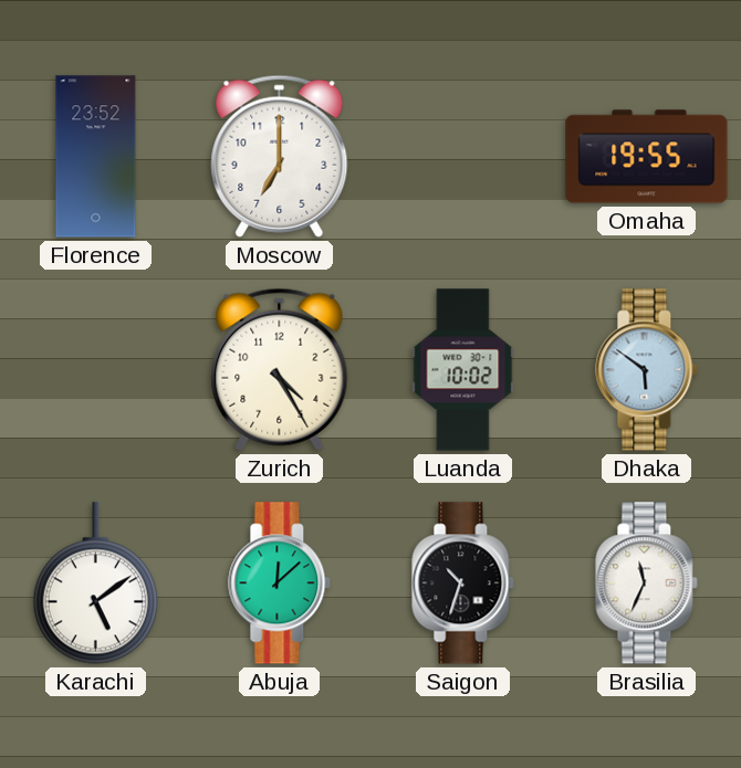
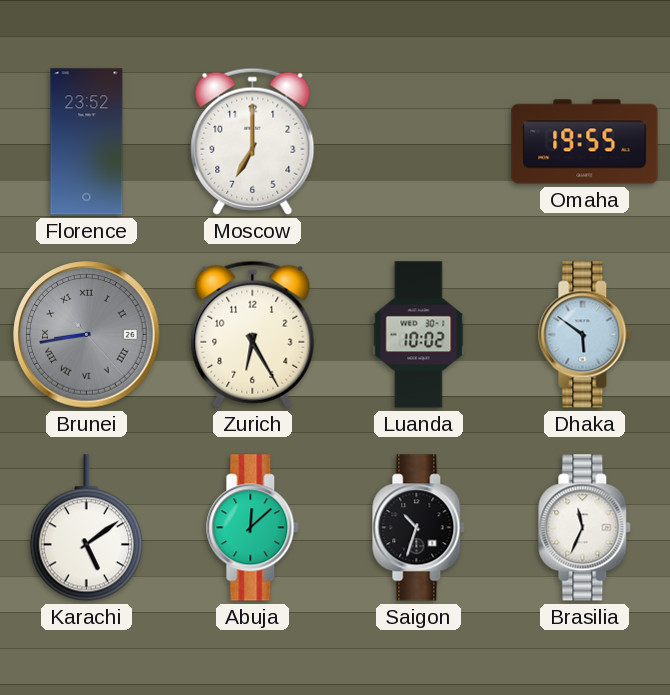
Brunei: none -> 8:43 (87, 335)
Zurich: 4:25 -> 6:25 (253, 334)
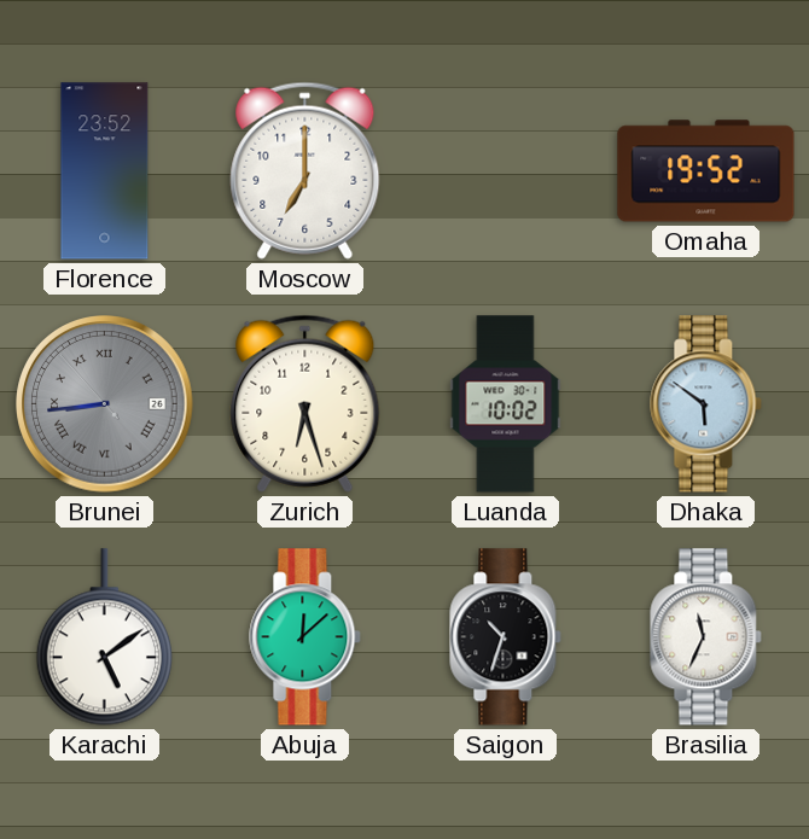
Omaha: 19:55 -> 19:52 (706, 171)
Brunei: 8:43:23 -> 8:43:53 (105, 404)
Zurich: 6:25 -> 6:27 (305, 403)
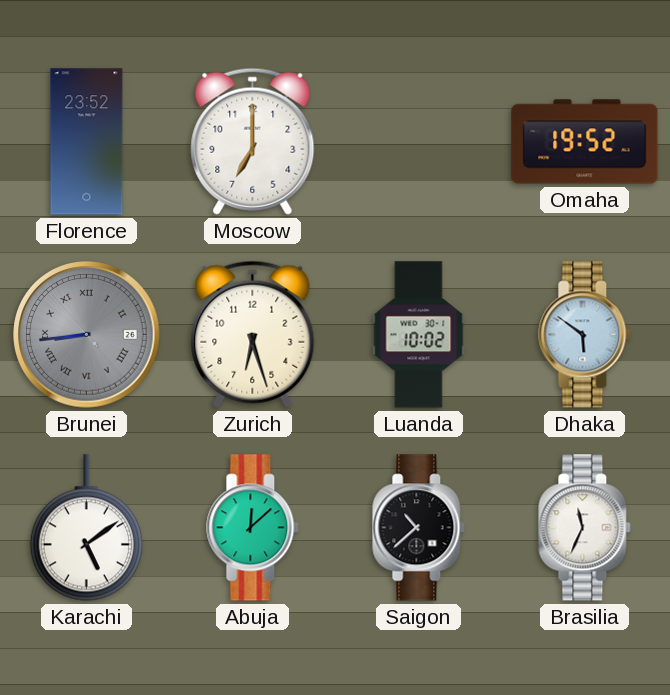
Saigon: 10:33 -> 10:38 (419, 528)
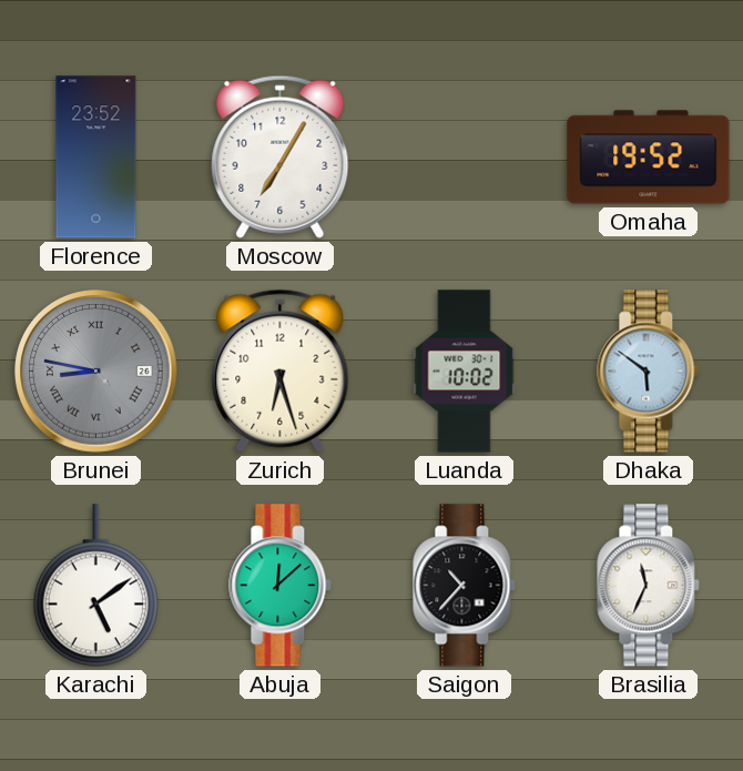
Moscow: 7:00 -> 7:05 (281, 156)
Brunei: 8:43 -> 8:46 (96, 372)
Saigon: 10:38 -> 10:37 (465, 586)
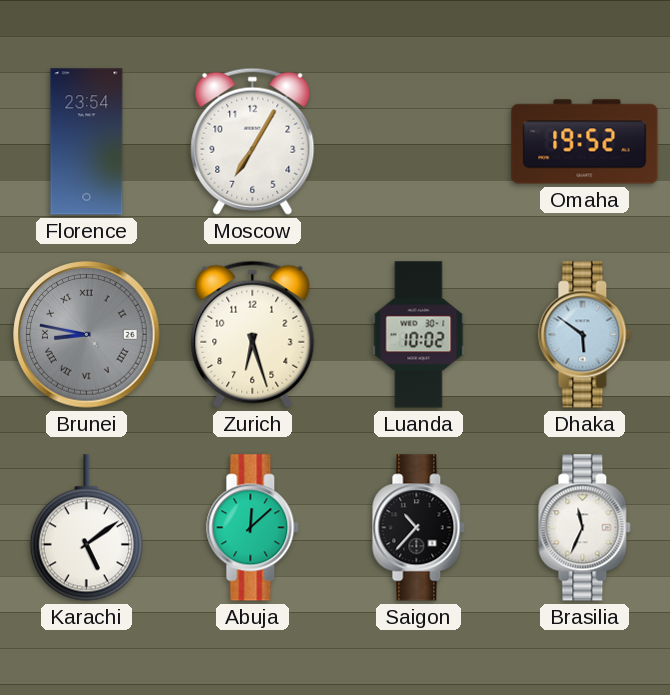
Florence: 23:52 -> 23:54 (87, 142)
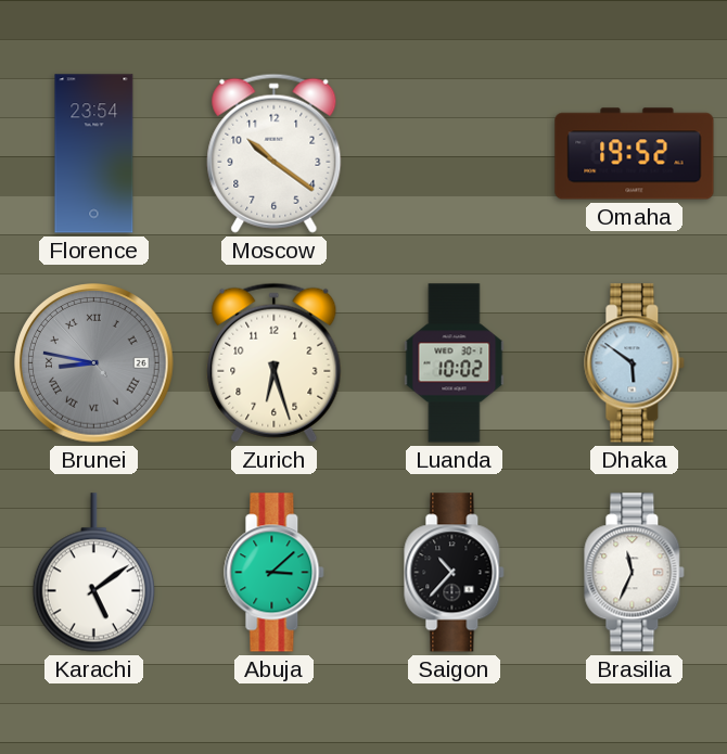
Moscow: 7:05 -> 10:21 (275, 153)
Abuja: 12:08 -> 3:08 (275, 573)
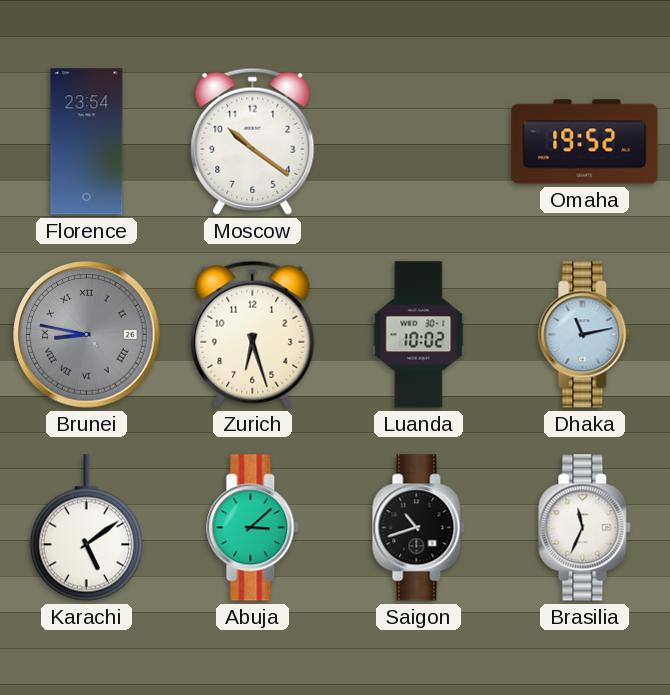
Dhaka: 5:51 -> 11:13 (585, 335)
Saigon: 10:37 -> 10:42 (419, 528)
